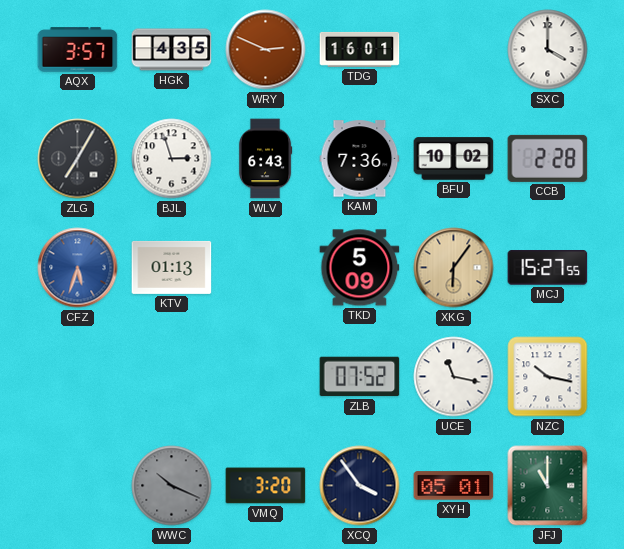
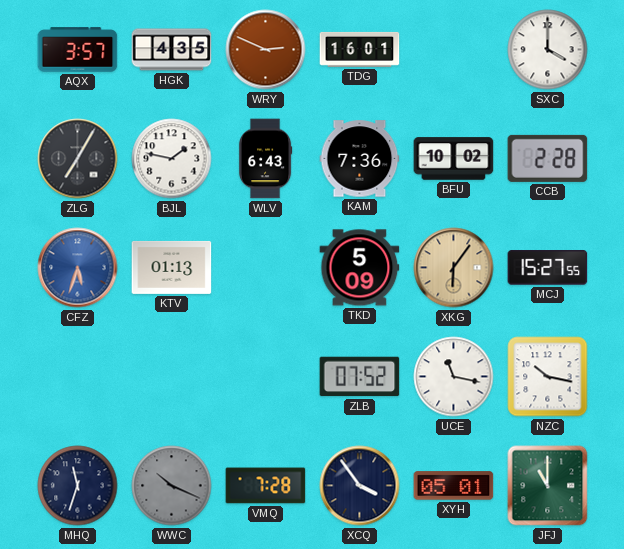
BJL: 2:57 -> 1:47 (172, 159)
MHQ: none -> 11:33 (78, 486)
VMQ: 3:20 -> 7:28 (266, 486)
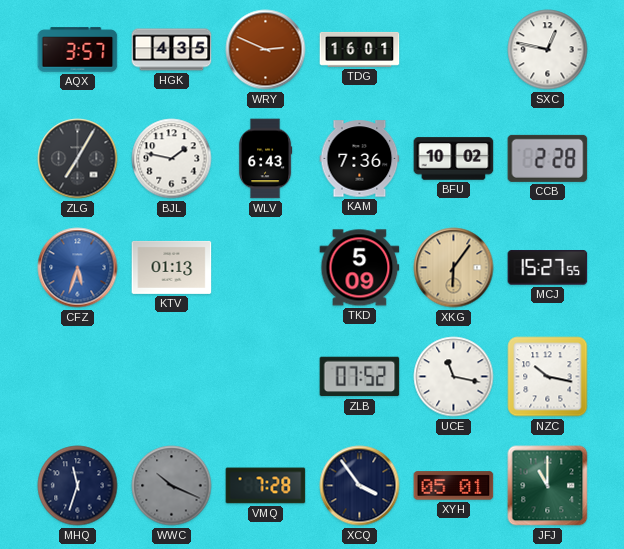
SXC: 4:00 -> 12:47 (548, 50)
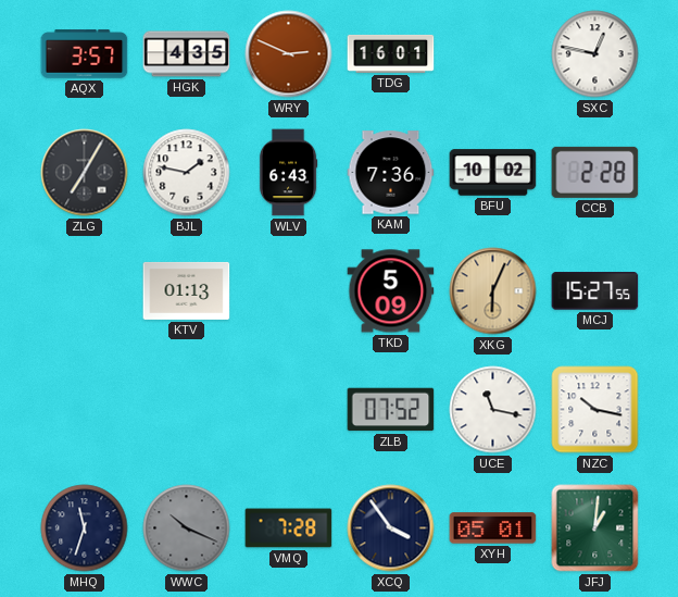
CFZ: 5:33 -> none (78, 268)
XKG: 6:06 -> 6:04 (493, 291)
JFJ: 11:00 -> 1:01 (595, 528)
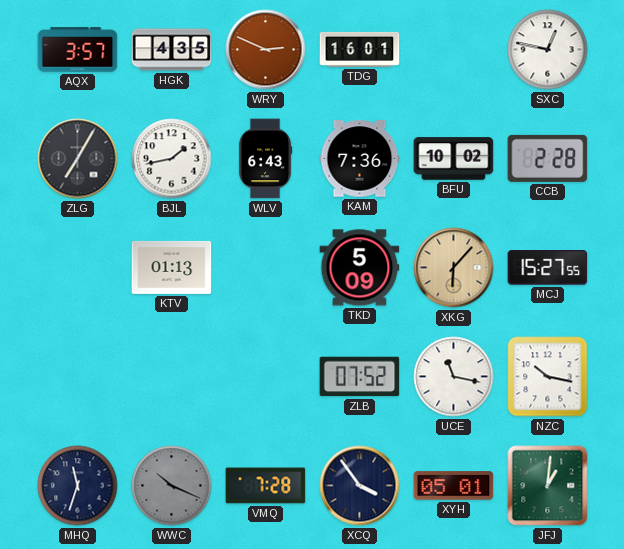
BJL: 1:47 -> 1:43 (172, 159)
XKG: 6:04 -> 6:07 (454, 268)
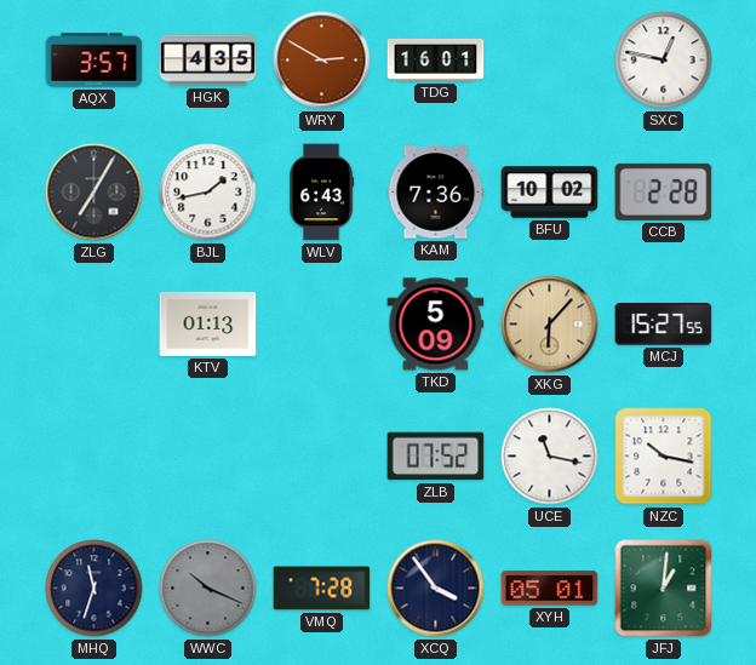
WRY: 2:49 -> 2:50 (322, 61)
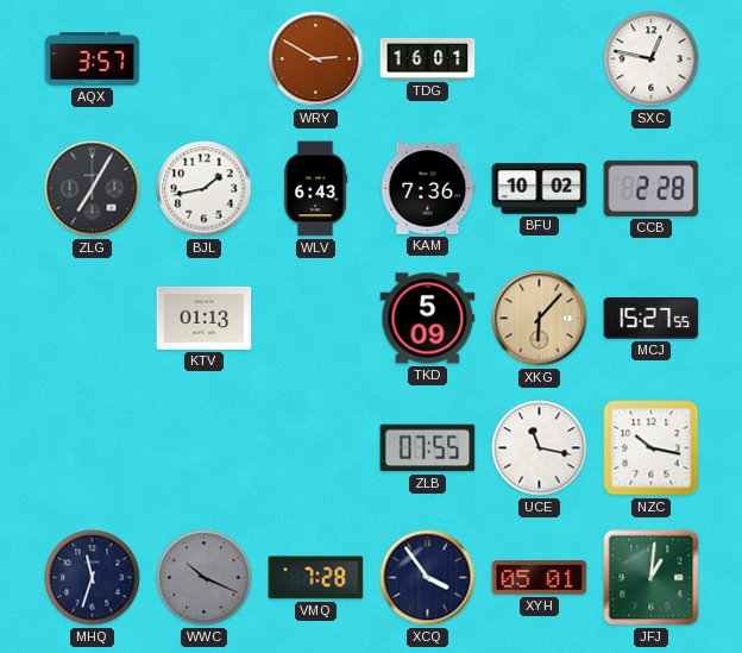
HGK: 4:35 -> none (208, 61)
ZLB: 07:52 -> 07:55 (428, 448)
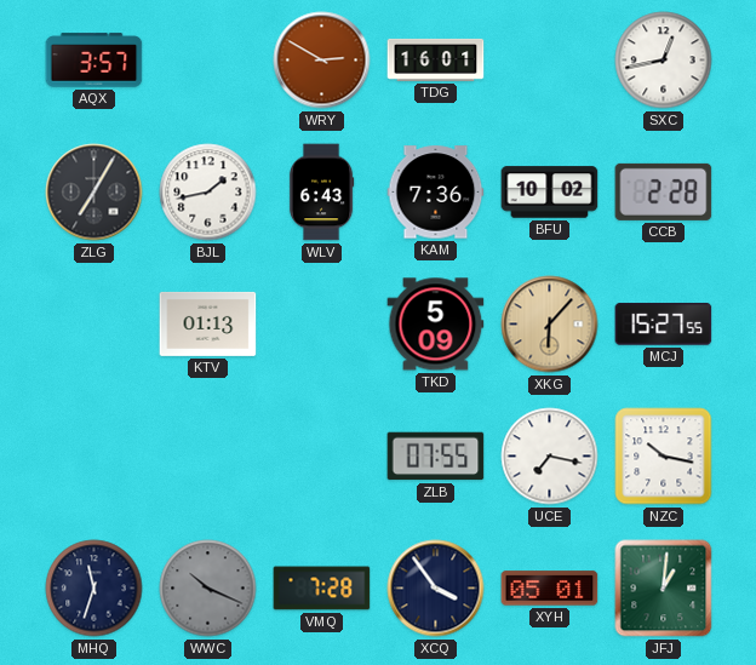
SXC: 12:47 -> 12:43 (664, 61)
UCE: 11:17 -> 7:17 (550, 457)
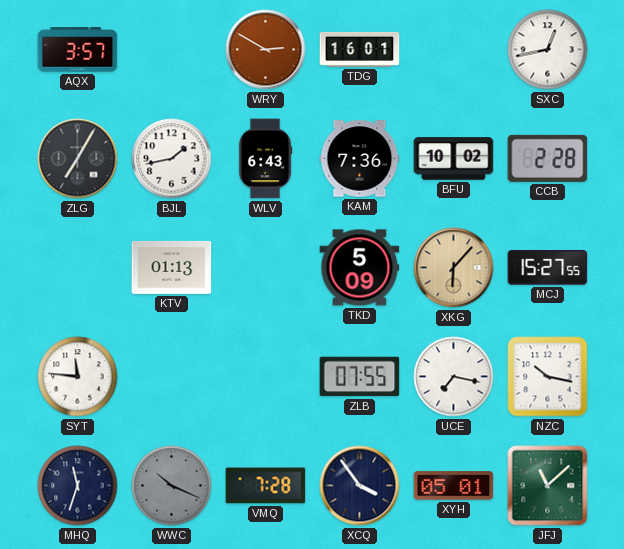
SYT: none -> 11:46 (78, 377)
JFJ: 1:01 -> 11:08 (548, 486)
